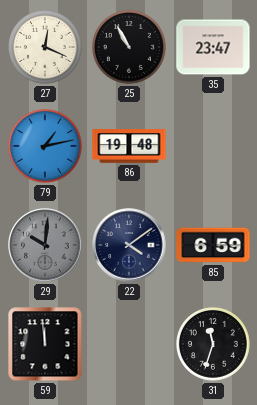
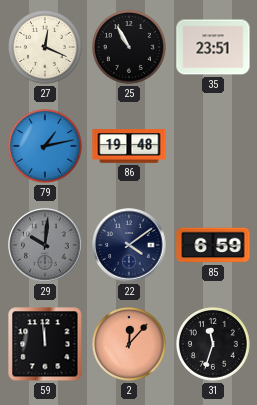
35: 23:47 -> 23:51 (213, 47)
2: none -> 12:07 (129, 344)
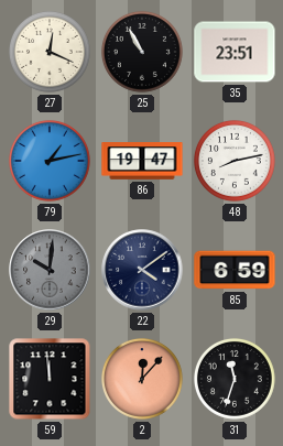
86: 19:48 -> 19:47 (142, 161)
48: none -> 8:13 (235, 161)
